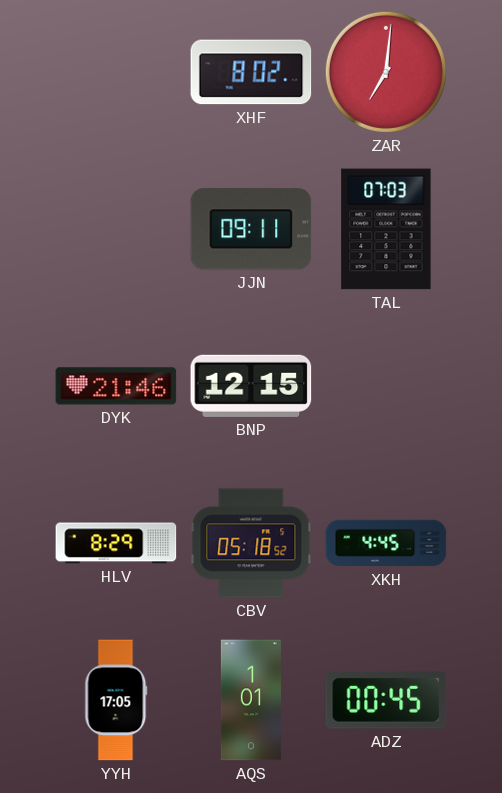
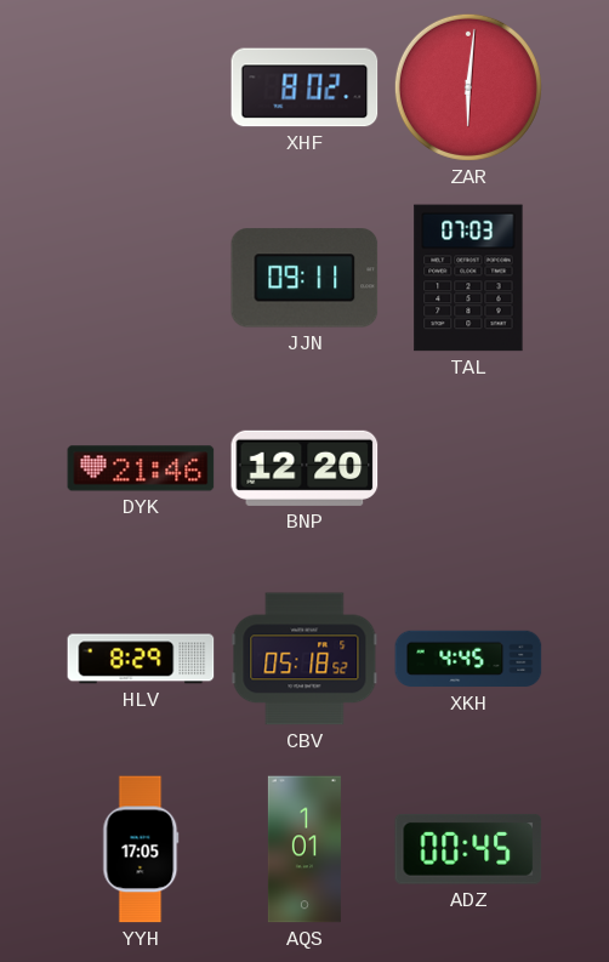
ZAR: 7:01 -> 6:01 (468, 87)
BNP: 12:15 -> 12:20 (304, 468)
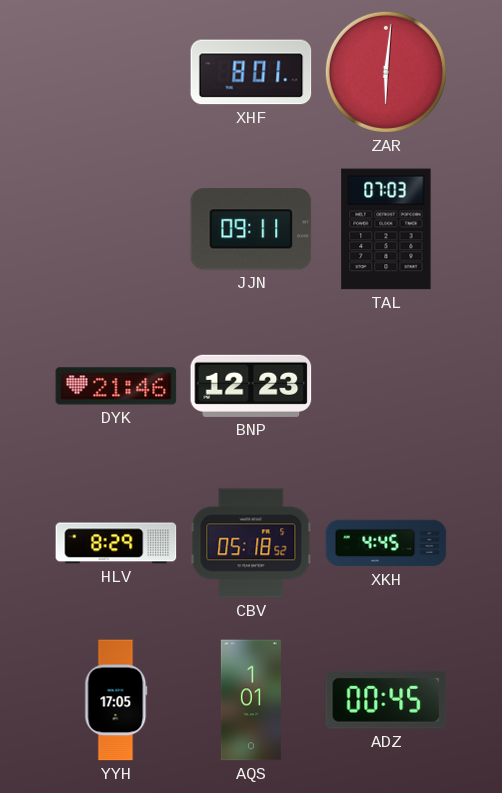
XHF: 8:02 -> 8:01 (251, 72)
BNP: 12:20 -> 12:23 (251, 386)
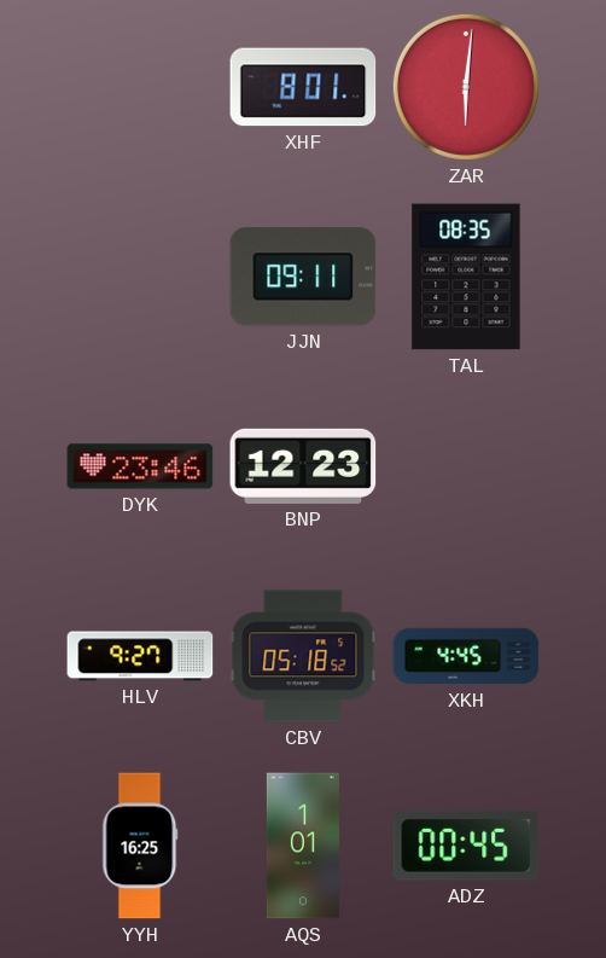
TAL: 07:03 -> 08:35 (466, 277)
DYK: 21:46 -> 23:46 (140, 466)
HLV: 8:29 -> 9:27 (140, 656)
YYH: 17:05 -> 16:25 (140, 846)
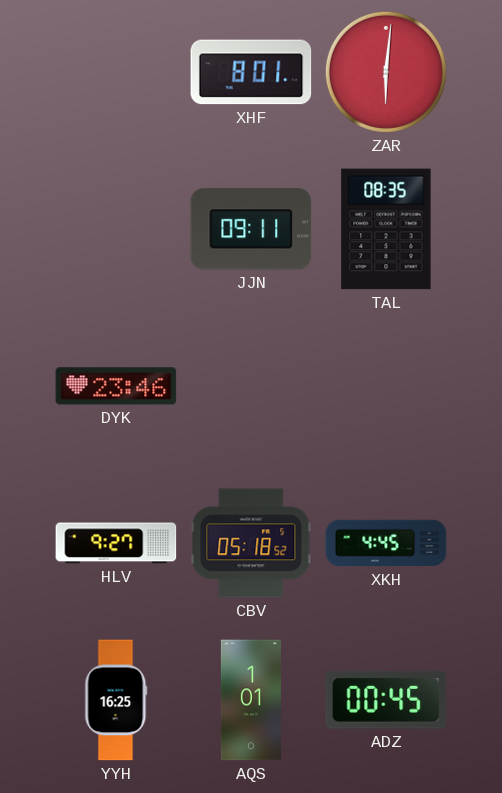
BNP: 12:23 -> none (303, 466)
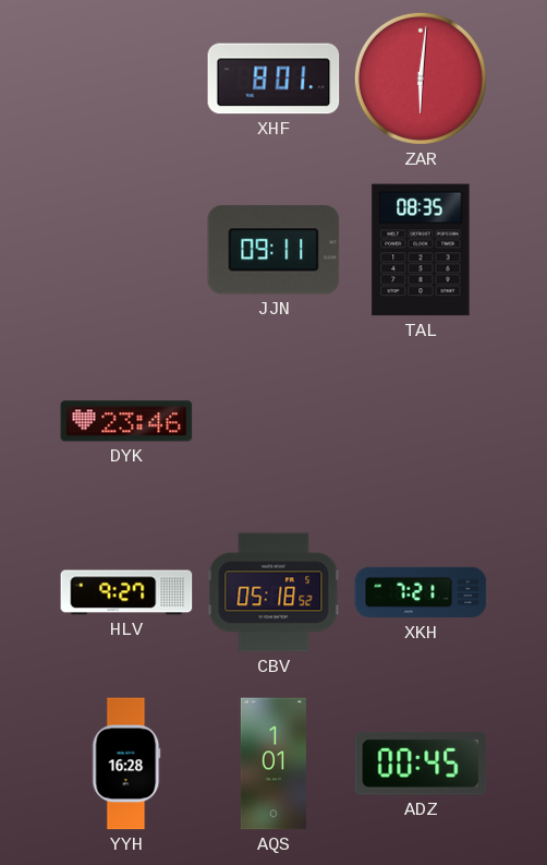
XKH: 4:45 -> 7:21 (421, 592)
YYH: 16:25 -> 16:28 (126, 764)
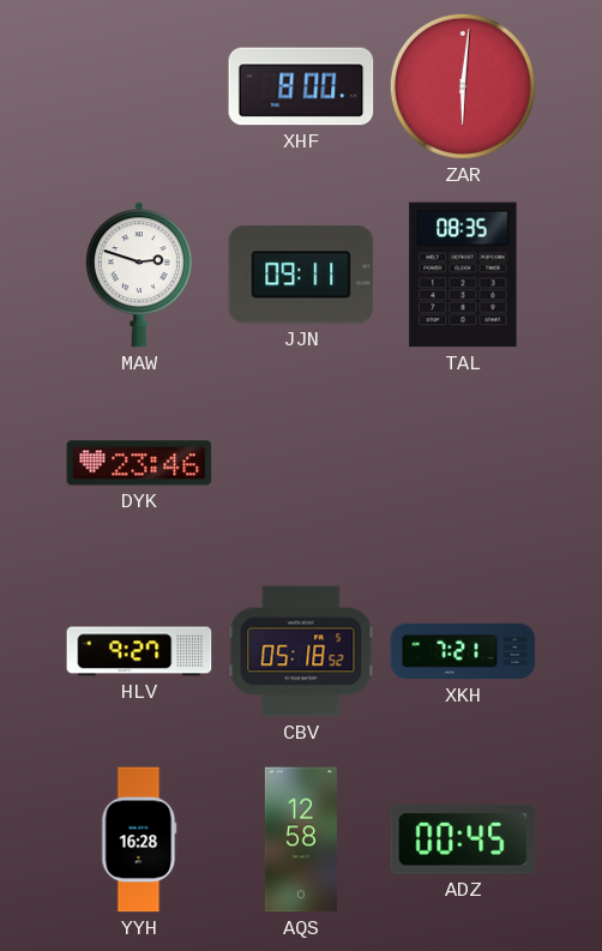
XHF: 8:01 -> 8:00 (301, 86)
MAW: none -> 2:48 (139, 275)
AQS: 1:01 -> 12:58 (301, 839)
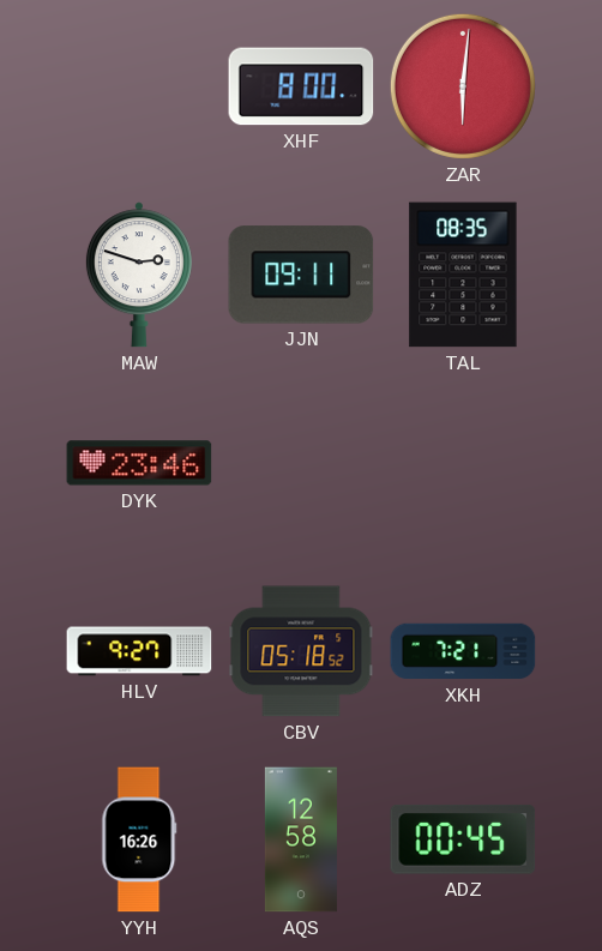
YYH: 16:28 -> 16:26 (139, 839)
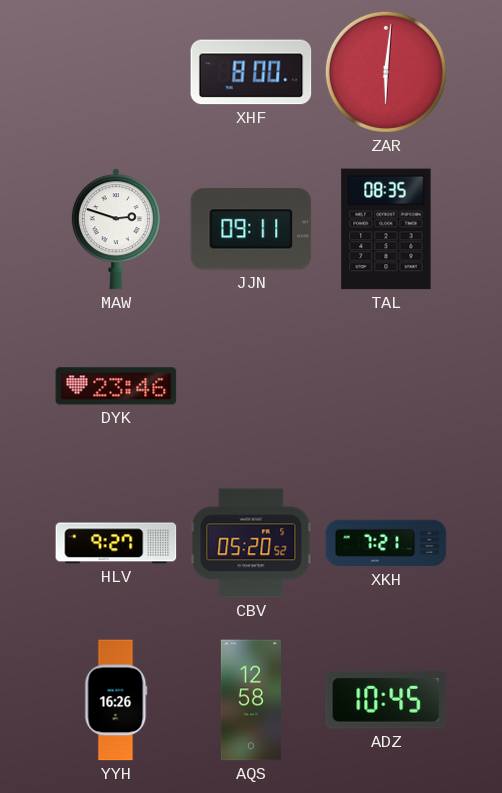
CBV: 05:18 -> 05:20 (251, 543)
ADZ: 00:45 -> 10:45 (386, 700)
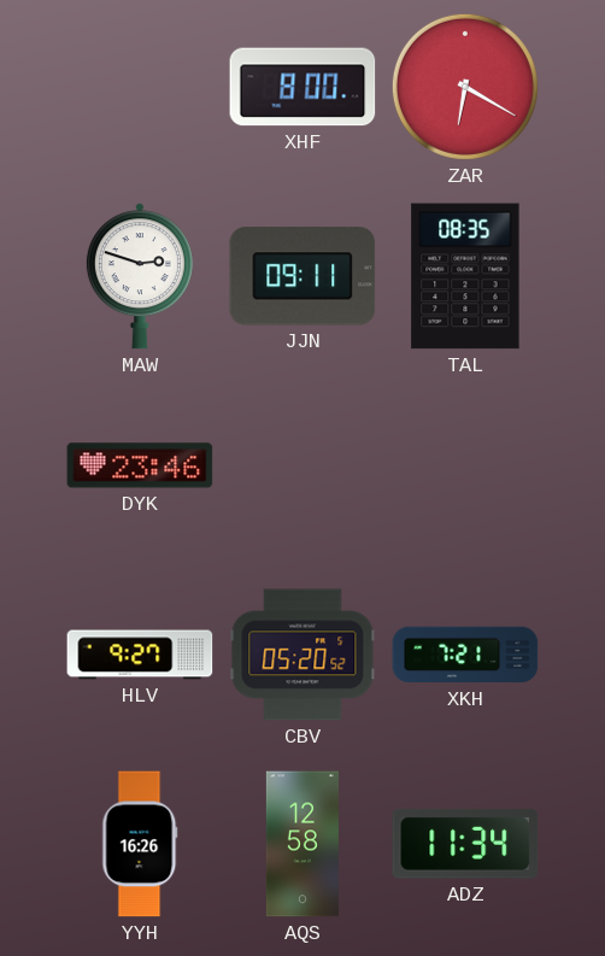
ZAR: 6:01 -> 6:20 (465, 87)
ADZ: 10:45 -> 11:34 (465, 844)
